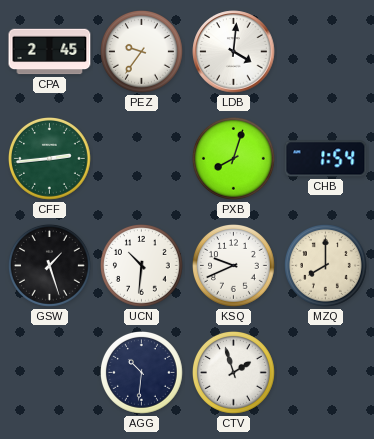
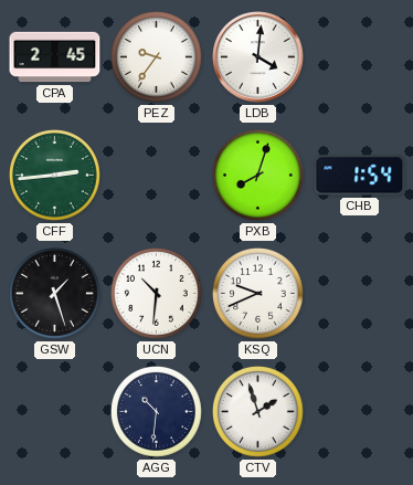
MZQ: 8:00 -> none (326, 266)
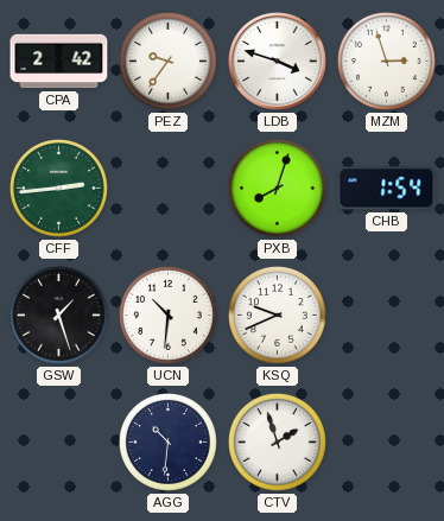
CPA: 2:45 -> 2:42 (59, 62)
LDB: 4:01 -> 3:48 (278, 62)
MZM: none -> 2:57 (387, 62)
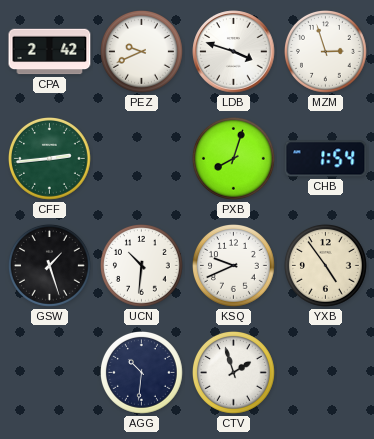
PEZ: 9:36 -> 9:41 (142, 52)
YXB: none -> 4:54 (326, 266)
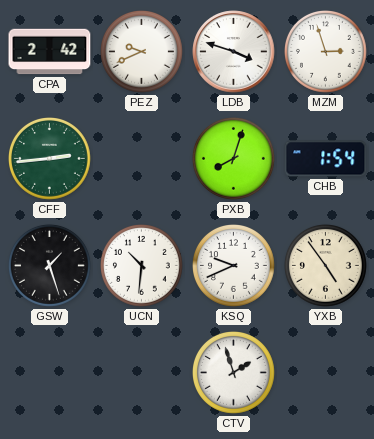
AGG: 10:31 -> none (142, 373)
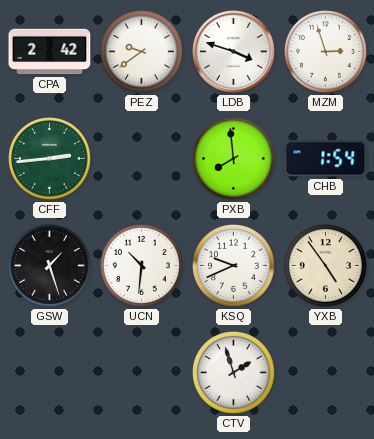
PEZ: 9:41 -> 9:39 (142, 52)
PXB: 8:03 -> 7:59 (234, 159)
